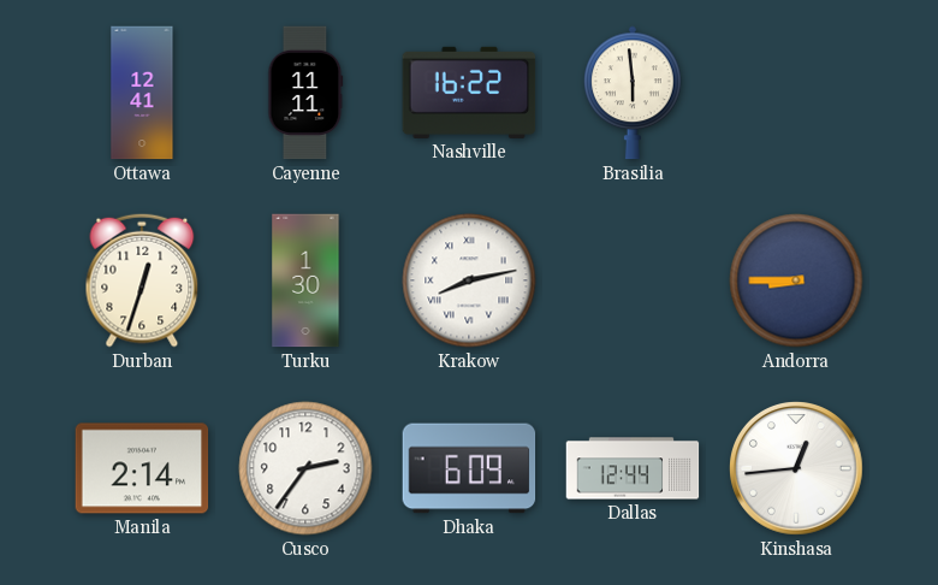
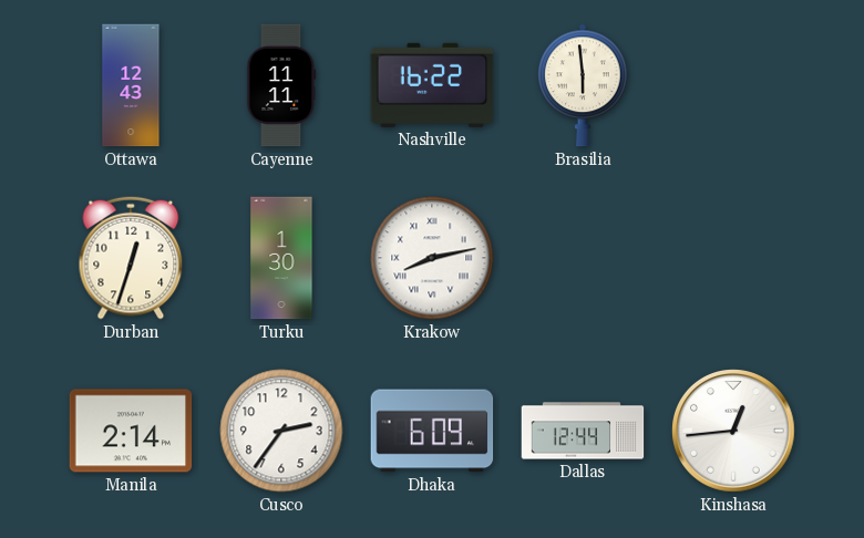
Ottawa: 12:41 -> 12:43 (131, 85)
Andorra: 8:45 -> none (796, 280)
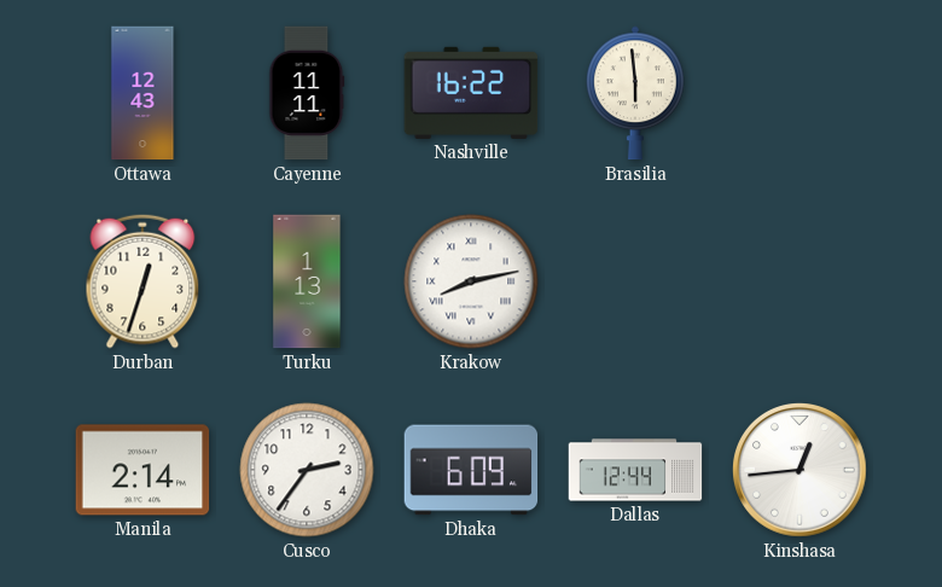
Turku: 1:30 -> 1:13 (307, 281)
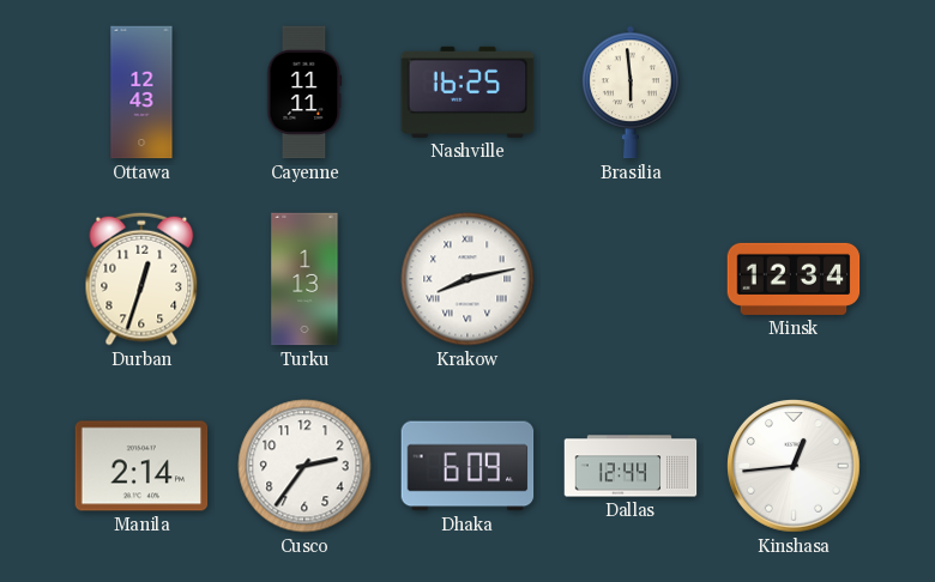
Nashville: 16:22 -> 16:25 (467, 92)
Minsk: none -> 12:34 (794, 279)
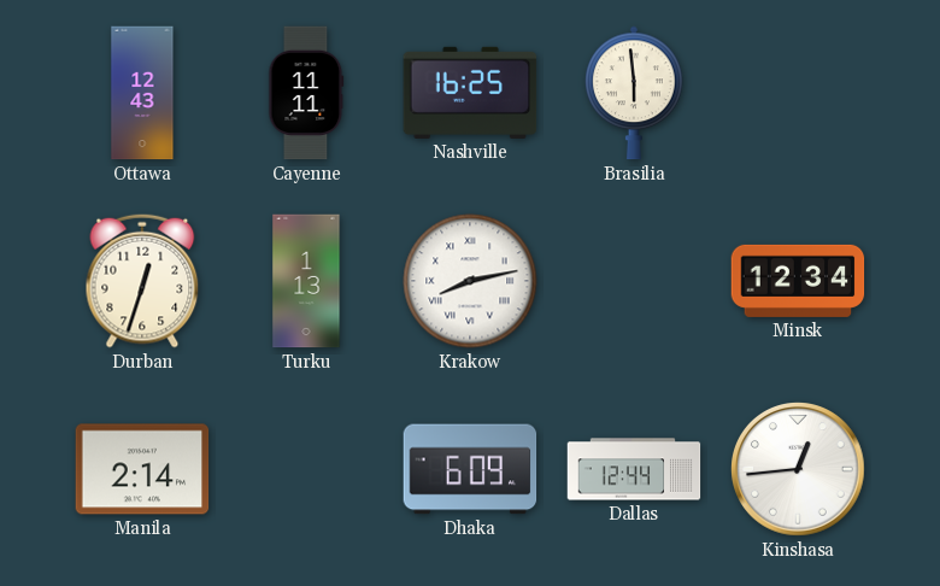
Cusco: 2:36 -> none (304, 466)
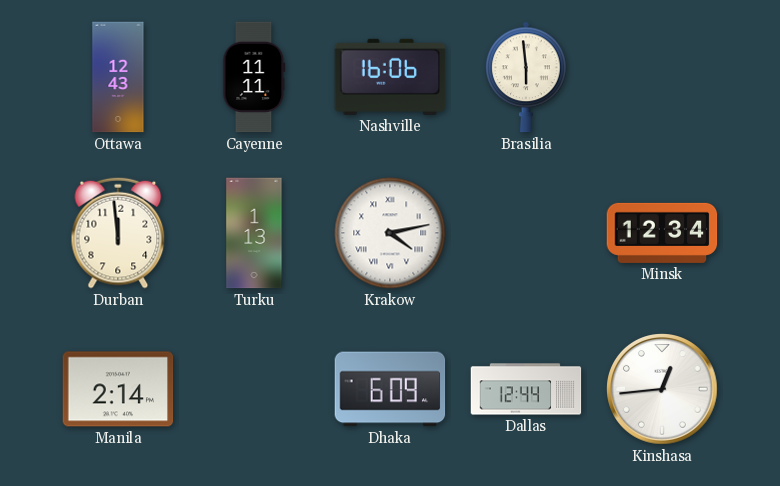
Nashville: 16:25 -> 16:06 (390, 77)
Durban: 12:33 -> 11:59 (118, 233)
Krakow: 8:13 -> 4:13 (390, 233)
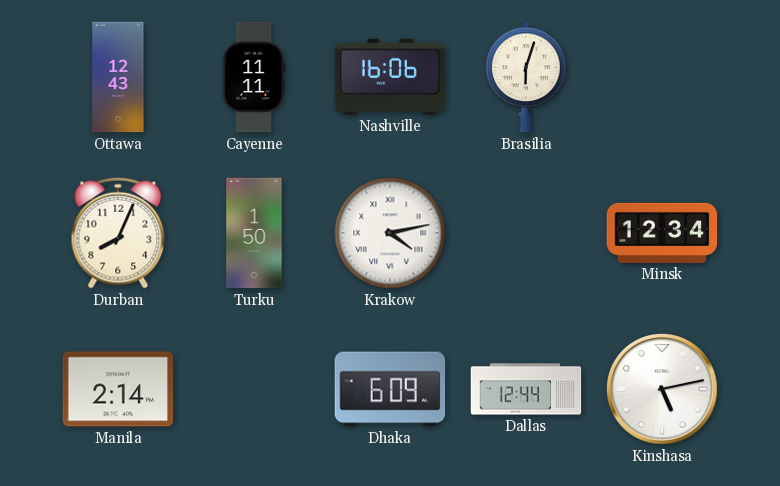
Brasilia: 5:59 -> 6:03 (527, 77)
Durban: 11:59 -> 8:04 (118, 233)
Turku: 1:13 -> 1:50 (254, 233)
Kinshasa: 12:44 -> 5:13 (662, 389)
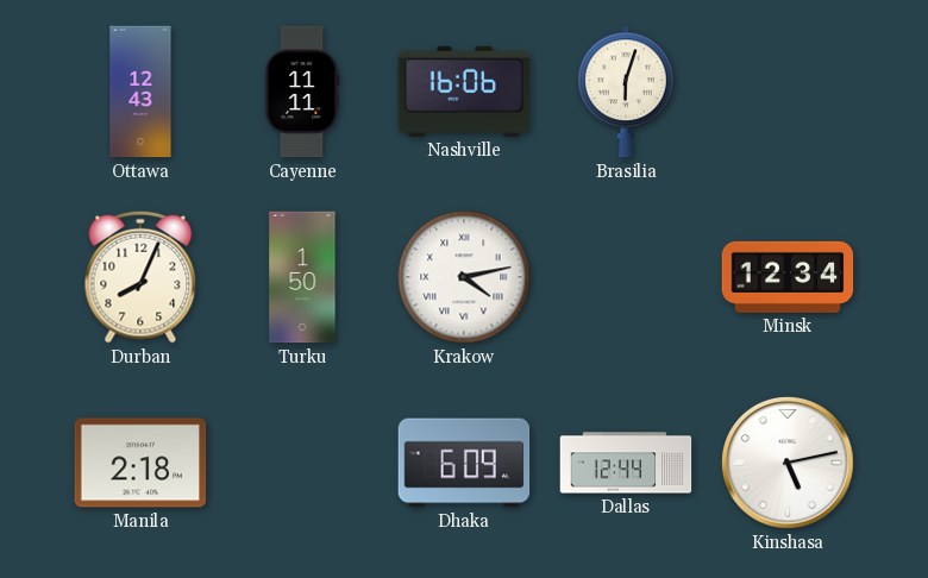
Manila: 2:14 -> 2:18 (140, 463)
